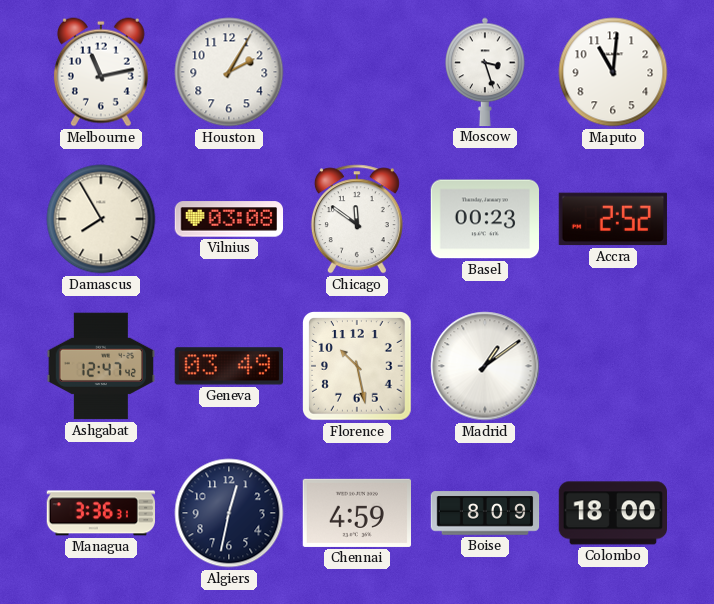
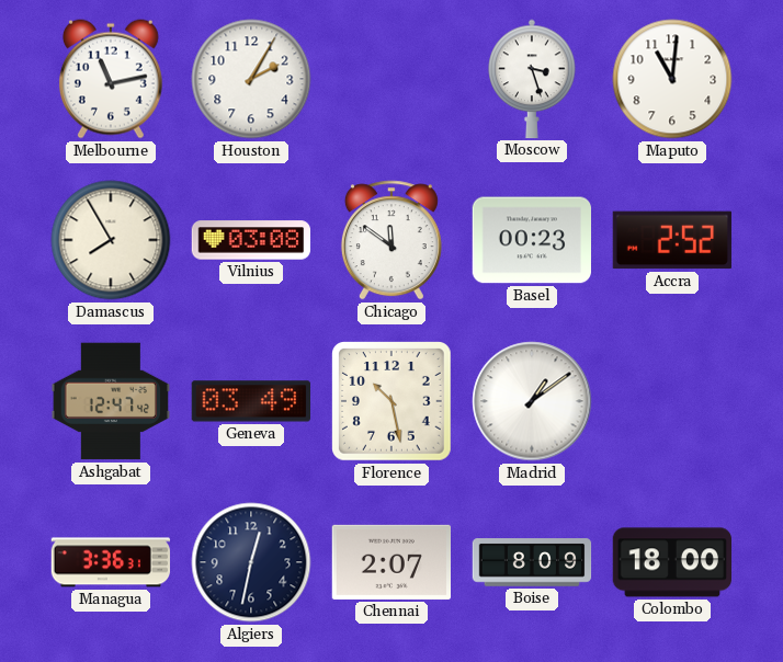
Chennai: 4:59 -> 2:07 (390, 562)
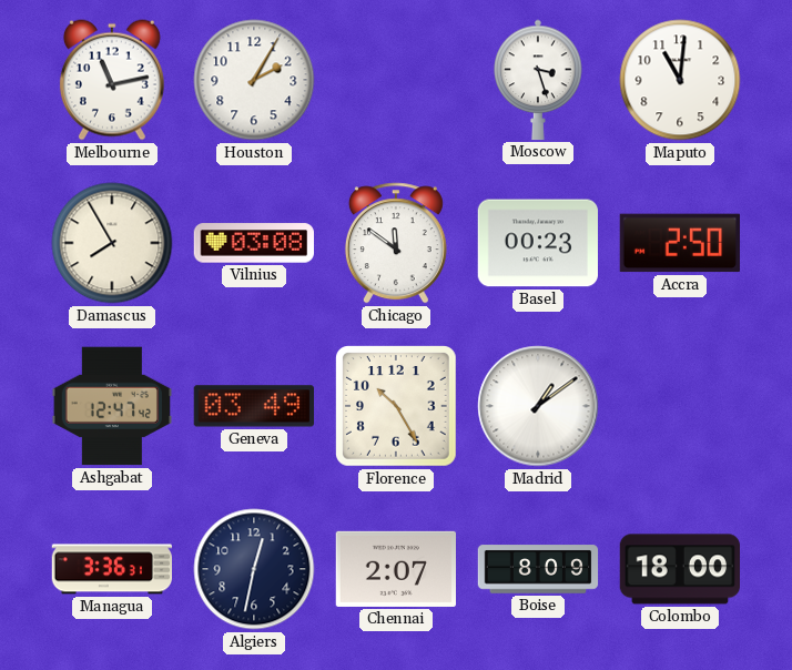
Accra: 2:52 -> 2:50 (680, 243)
Florence: 10:28 -> 10:25 (396, 406)
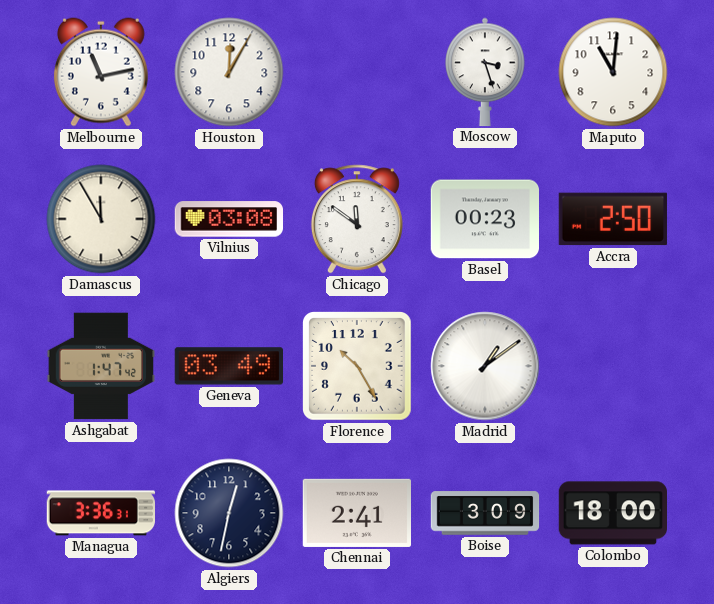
Houston: 2:05 -> 12:05 (229, 72)
Damascus: 7:55 -> 11:55 (101, 219)
Ashgabat: 12:47 -> 1:47 (100, 366)
Chennai: 2:07 -> 2:41 (356, 513)
Boise: 8:09 -> 3:09 (485, 513)
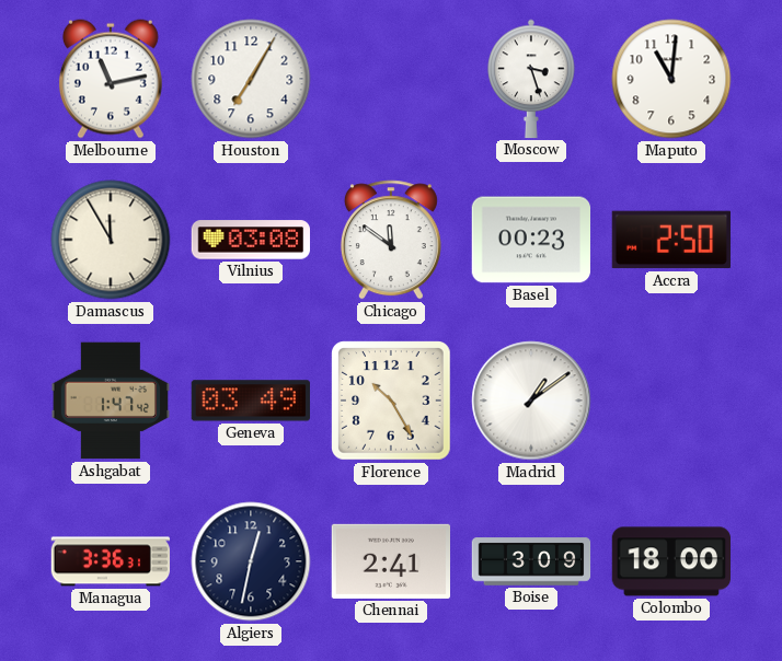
Houston: 12:05 -> 7:05 (251, 79)
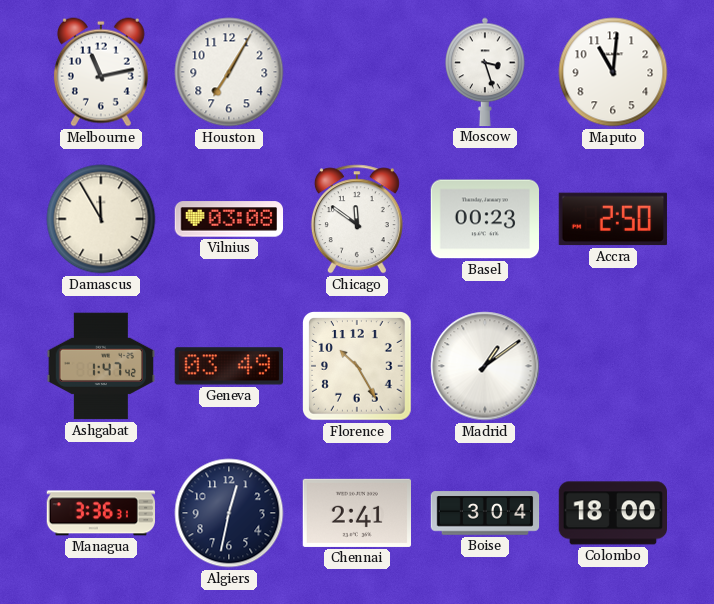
Boise: 3:09 -> 3:04 (485, 513)
